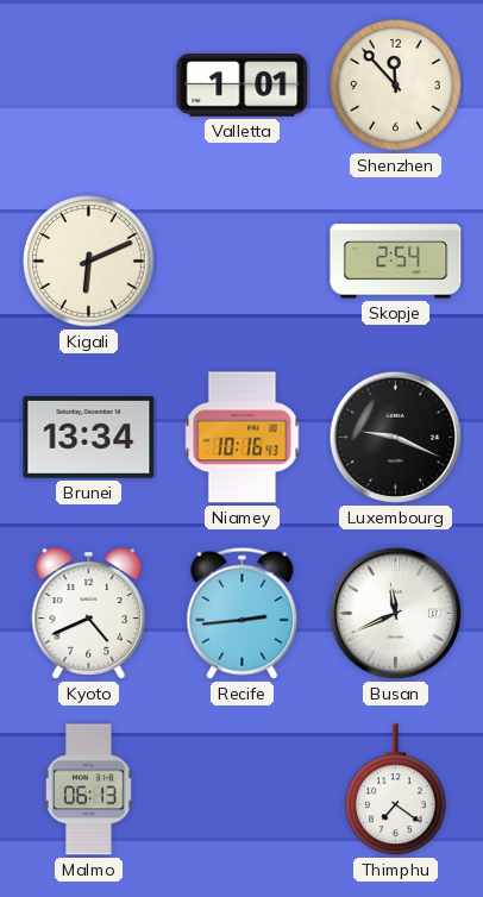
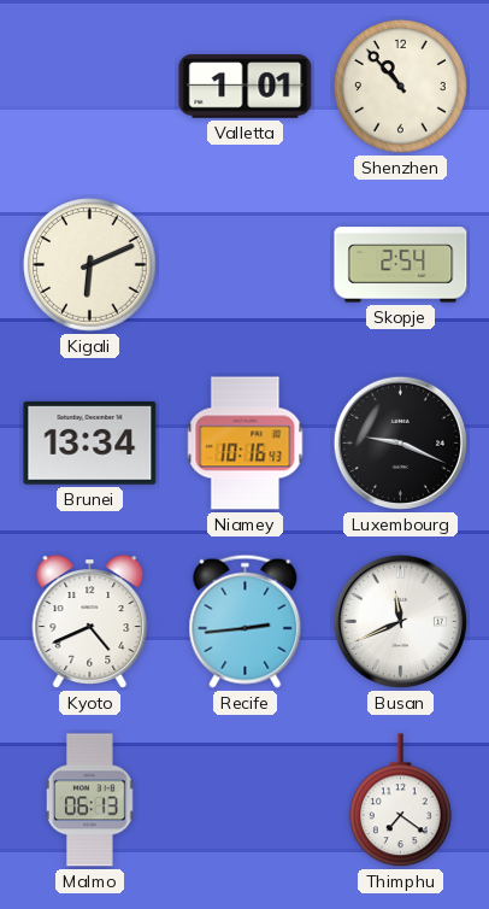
Shenzhen: 11:53 -> 10:53 (401, 87)
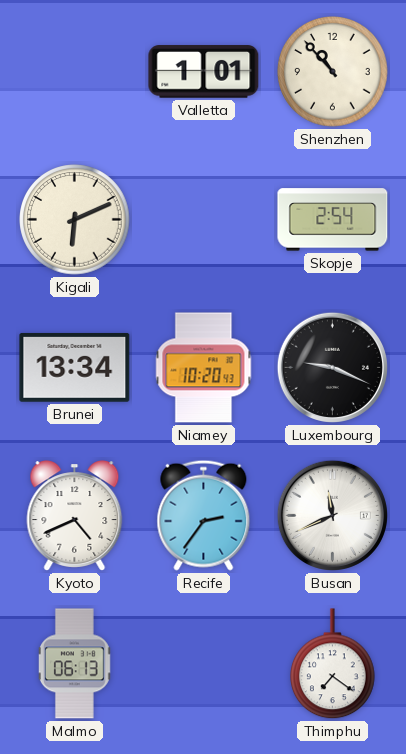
Niamey: 10:16 -> 10:20 (204, 368)
Recife: 2:44 -> 2:36 (204, 515)
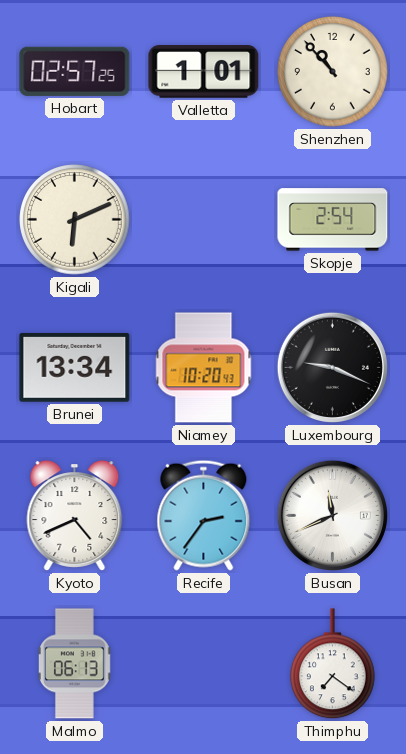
Hobart: none -> 02:57 (75, 71)
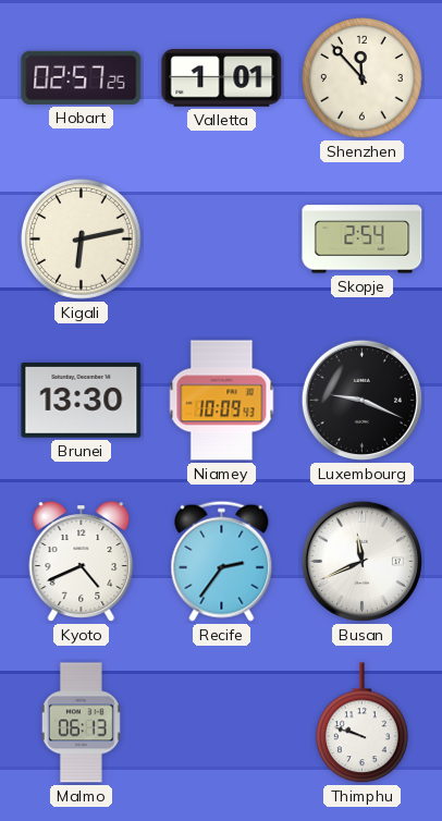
Shenzhen: 10:53 -> 11:53 (363, 78)
Kigali: 6:11 -> 6:13 (82, 240)
Brunei: 13:34 -> 13:30 (82, 400)
Niamey: 10:20 -> 10:09 (222, 401)
Thimphu: 7:21 -> 9:48 (363, 723)
